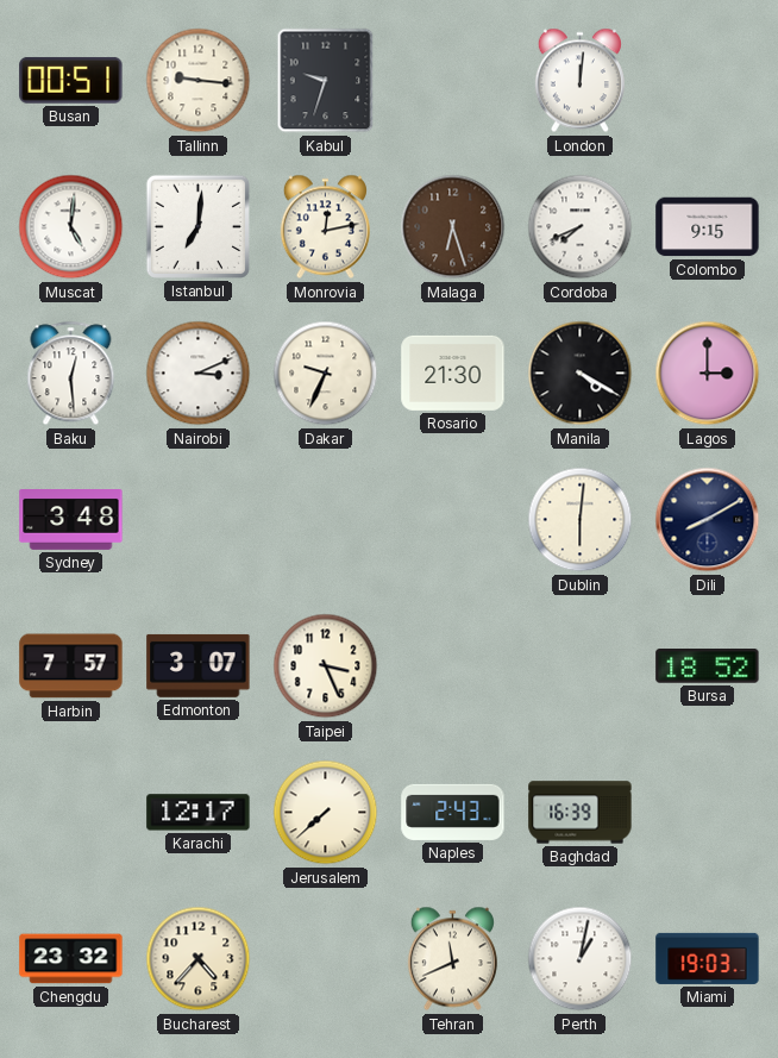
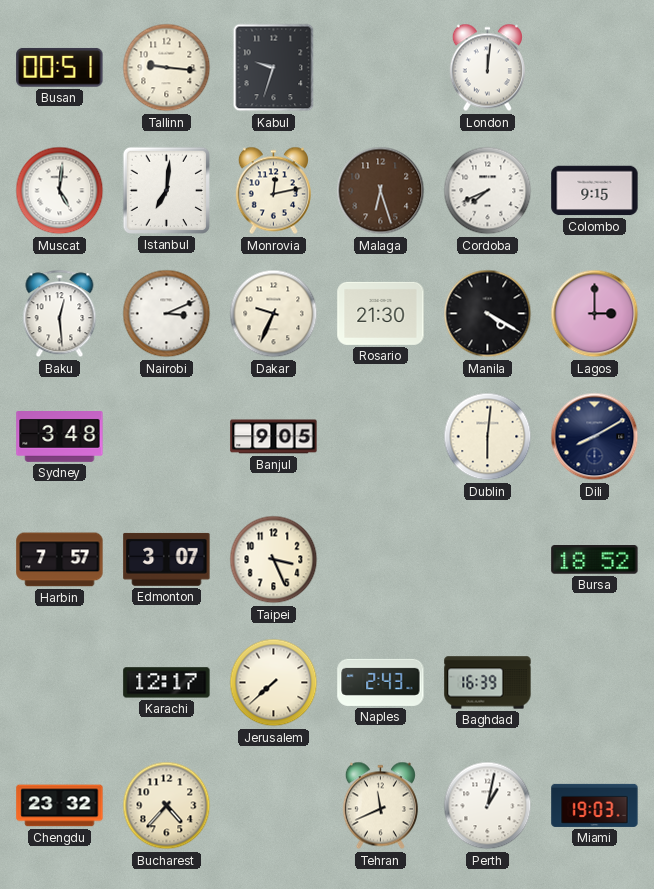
Banjul: none -> 9:05 (274, 437)
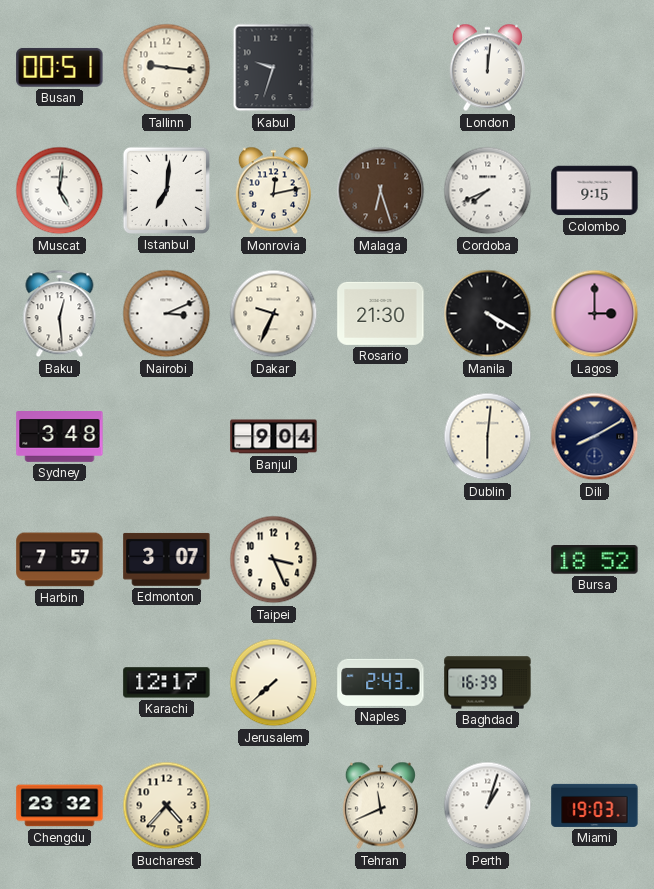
Banjul: 9:05 -> 9:04 (274, 437)
Perth: 1:02 -> 1:03 (488, 806)
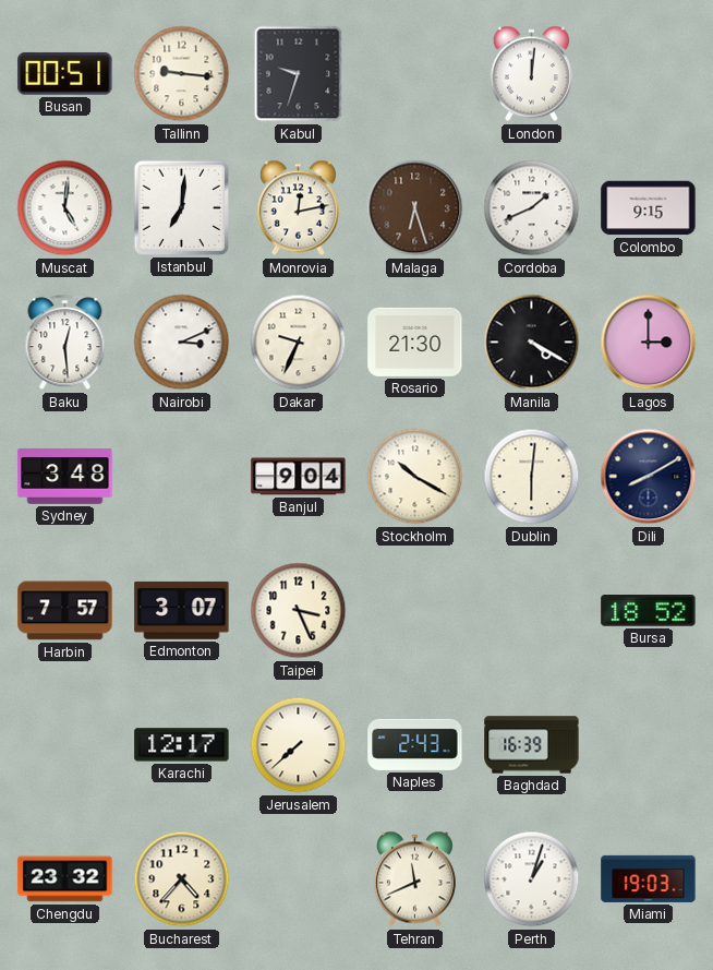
Cordoba: 7:41 -> 1:41 (532, 208)
Stockholm: none -> 10:20 (415, 477)
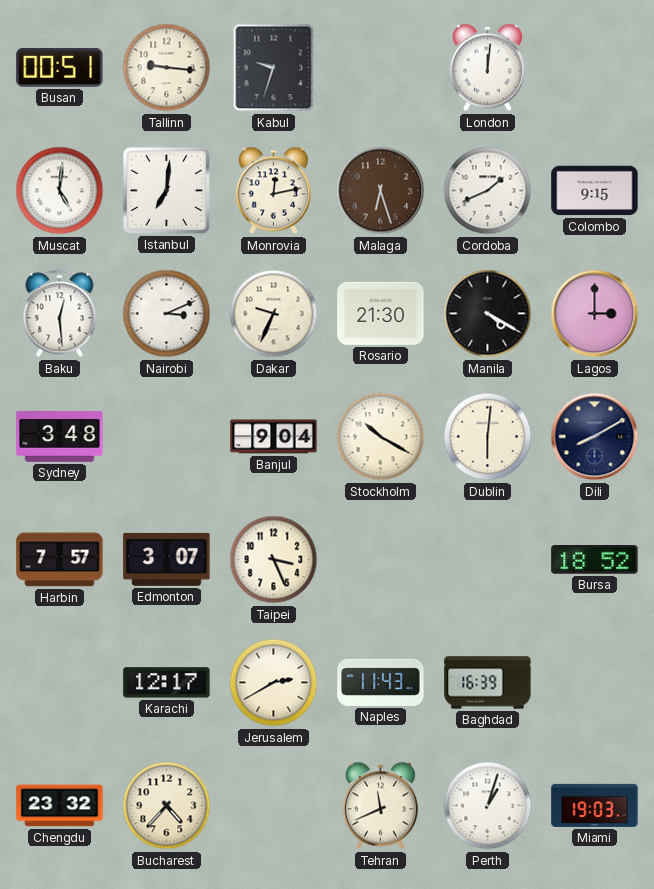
Jerusalem: 7:38 -> 2:40 (274, 683)
Naples: 2:43 -> 11:43 (381, 682)
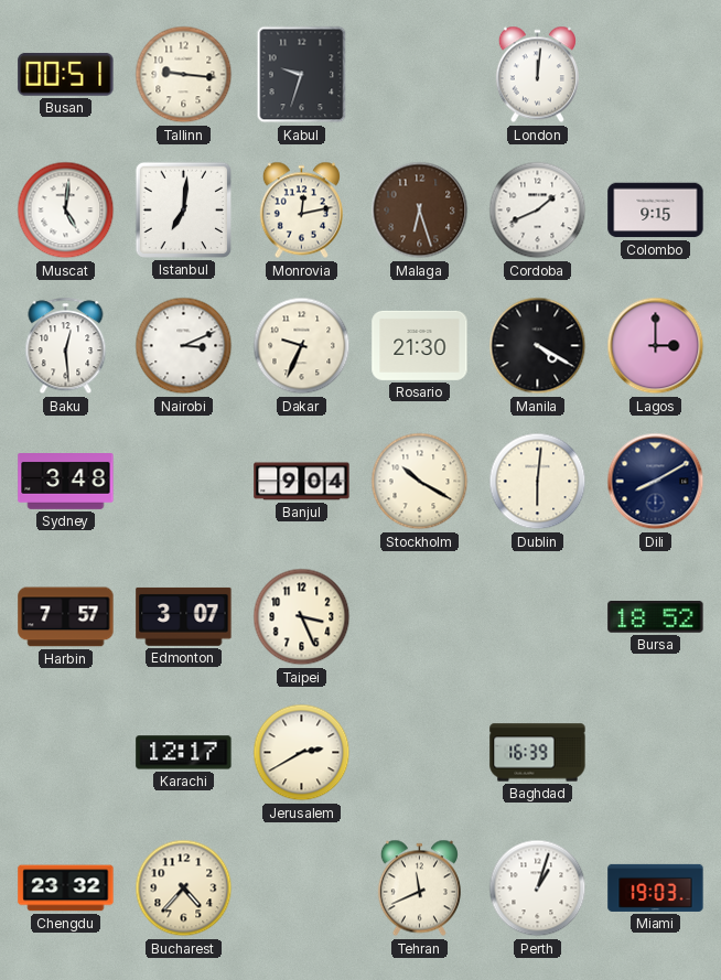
Naples: 11:43 -> none (381, 682)
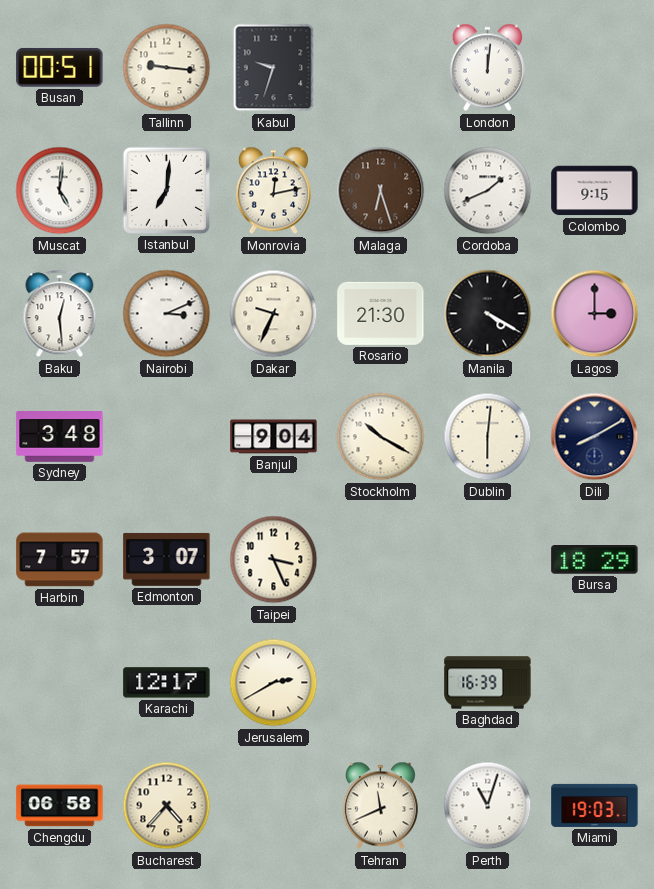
Bursa: 18:52 -> 18:29 (595, 560)
Chengdu: 23:32 -> 06:58 (60, 806)
Perth: 1:03 -> 11:03 (488, 806)
